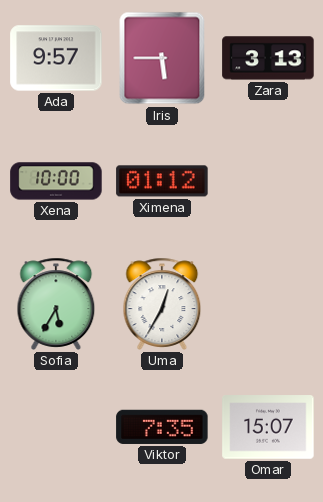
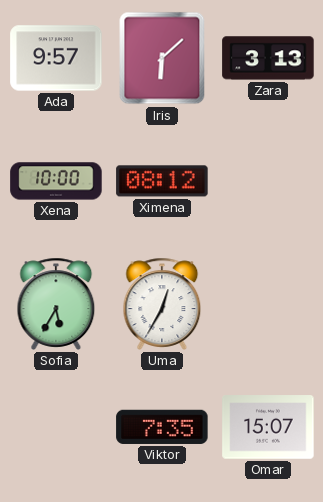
Iris: 5:45 -> 6:08 (162, 58)
Ximena: 01:12 -> 08:12 (162, 181)
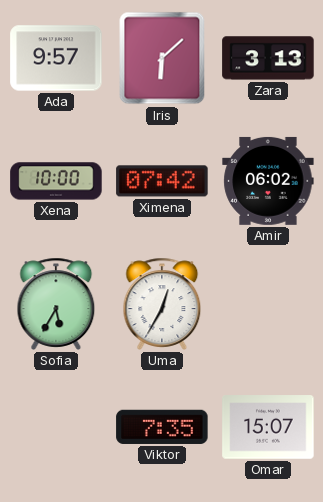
Ximena: 08:12 -> 07:42 (162, 181)
Amir: none -> 06:02 (268, 181)
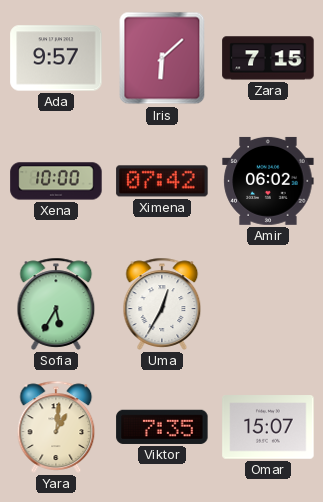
Zara: 3:13 -> 7:15 (268, 58)
Yara: none -> 1:01 (56, 427)
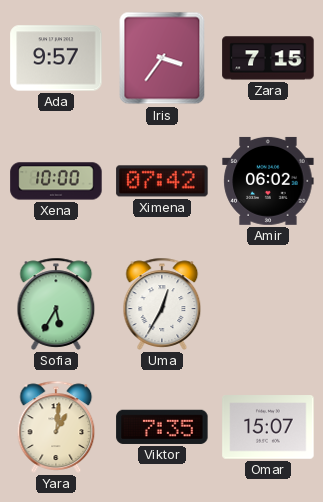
Iris: 6:08 -> 3:36 (162, 58)
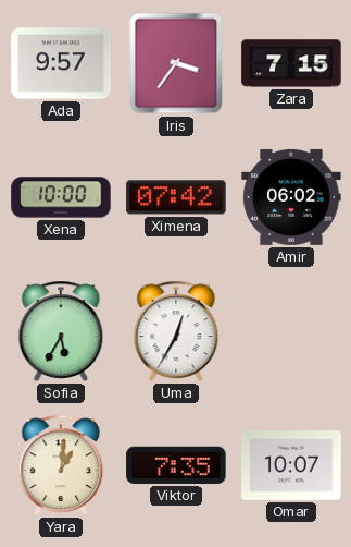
Omar: 15:07 -> 10:07 (291, 465)
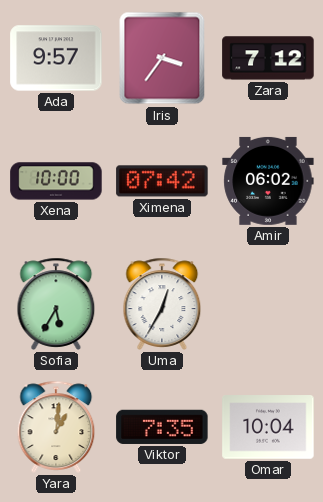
Zara: 7:15 -> 7:12 (268, 58)
Omar: 10:07 -> 10:04 (268, 427)
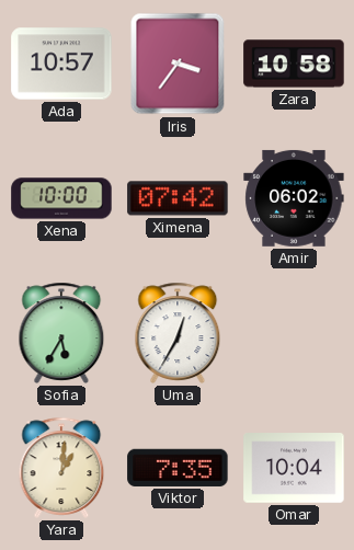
Ada: 9:57 -> 10:57 (61, 64)
Zara: 7:12 -> 10:58 (294, 64)
